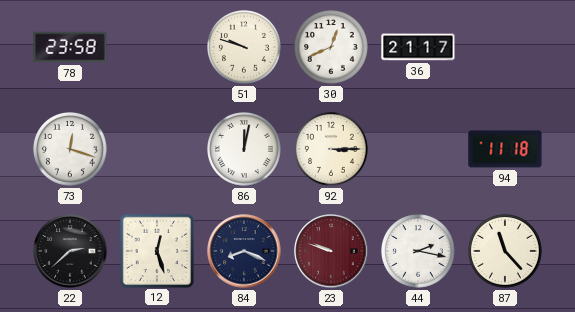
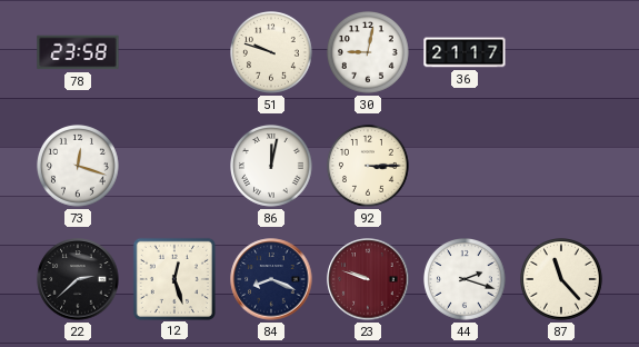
30: 12:41 -> 9:02 (369, 53)
94: 11:18 -> none (505, 149)
44: 2:17 -> 2:18 (466, 280)
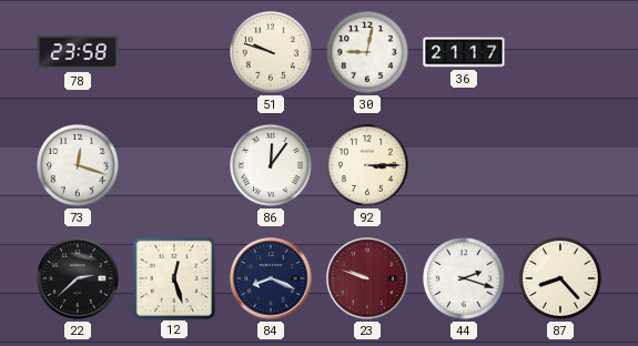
86: 12:02 -> 12:06 (272, 166)
87: 11:23 -> 8:23 (561, 279)
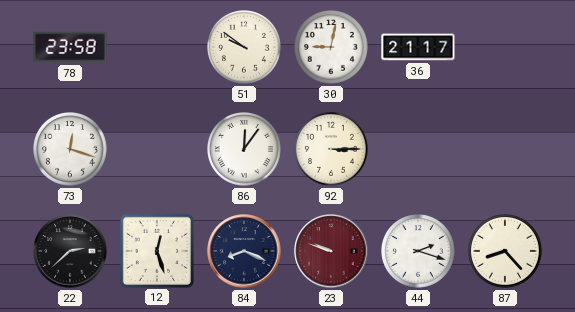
51: 9:48 -> 9:51 (245, 48)
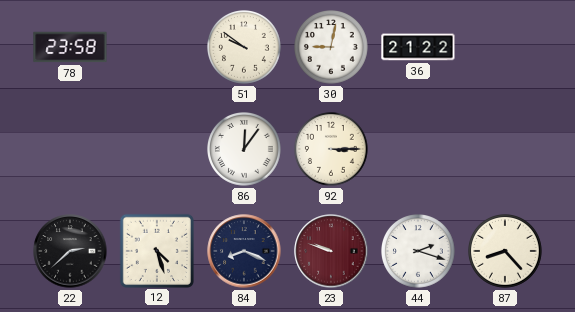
36: 21:17 -> 21:22 (418, 47)
73: 12:18 -> none (71, 150)
12: 12:27 -> 4:27 (156, 250)
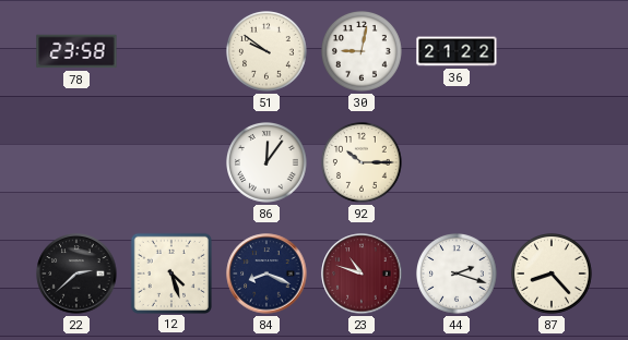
92: 3:15 -> 10:15 (363, 163)
23: 9:48 -> 10:48 (362, 274)
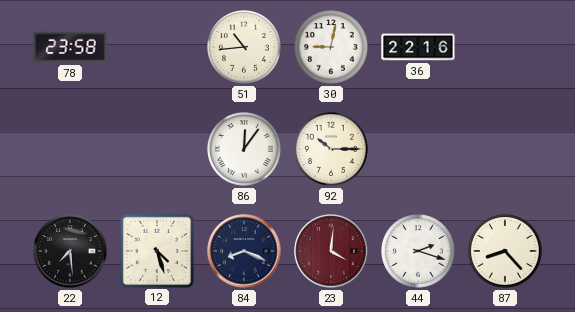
51: 9:51 -> 10:44 (245, 48)
36: 21:22 -> 22:16 (418, 47)
22: 2:38 -> 7:29 (70, 251)
23: 10:48 -> 4:01 (331, 251)
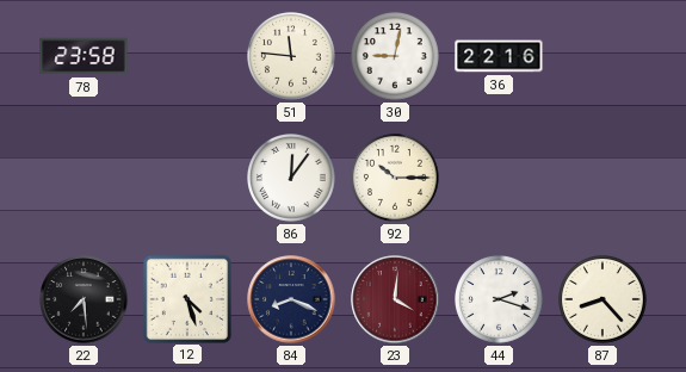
51: 10:44 -> 11:46 (292, 57)
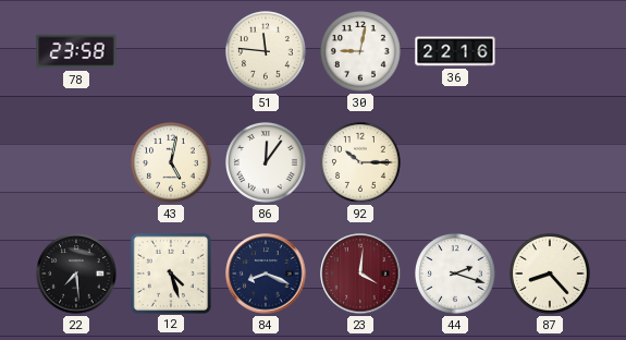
43: none -> 5:02 (172, 163)
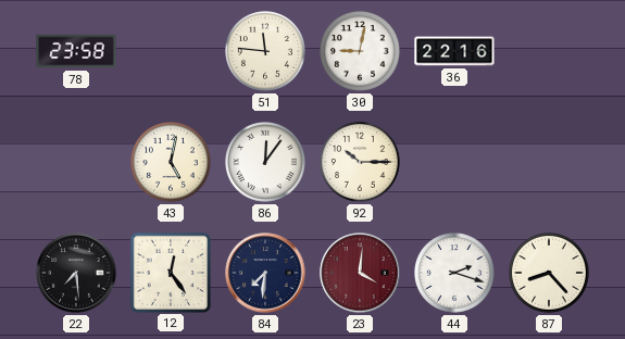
12: 4:27 -> 12:24 (170, 272)
84: 8:19 -> 7:31 (265, 273)
